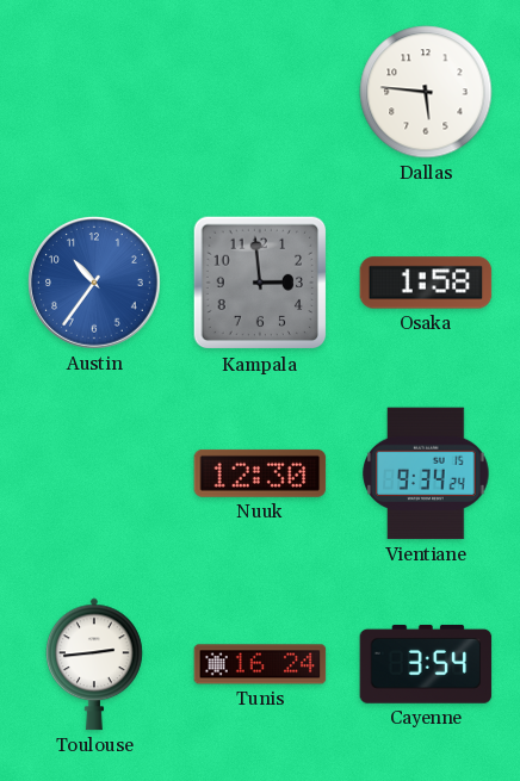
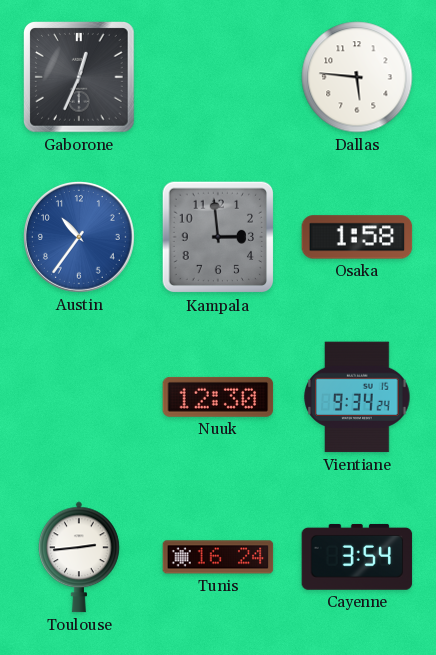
Gaborone: none -> 12:34 (79, 77)
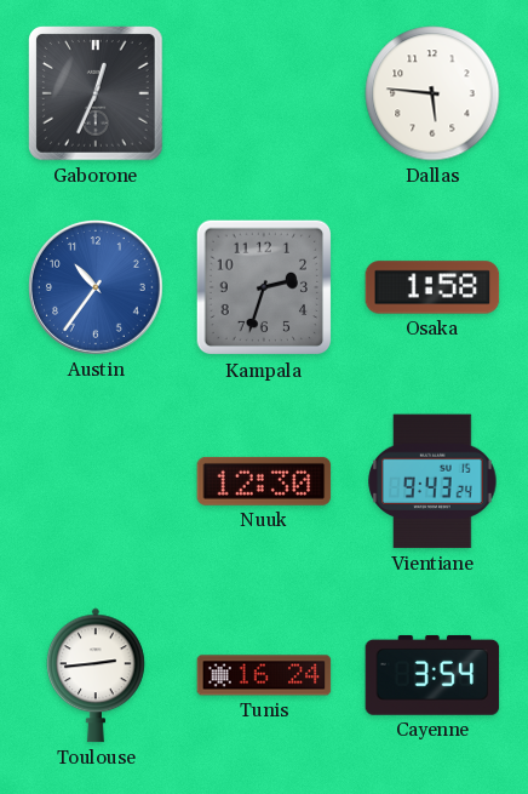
Kampala: 2:59 -> 2:33 (264, 287)
Vientiane: 9:34 -> 9:43 (432, 481)
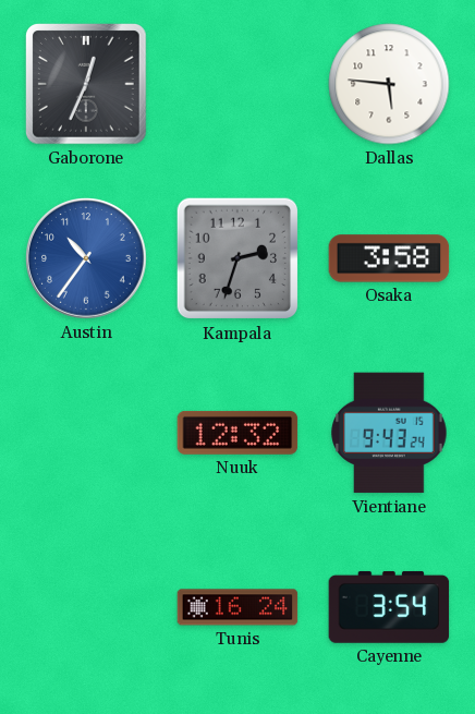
Osaka: 1:58 -> 3:58 (389, 258)
Nuuk: 12:30 -> 12:32 (237, 433)
Toulouse: 2:44 -> none (97, 675)
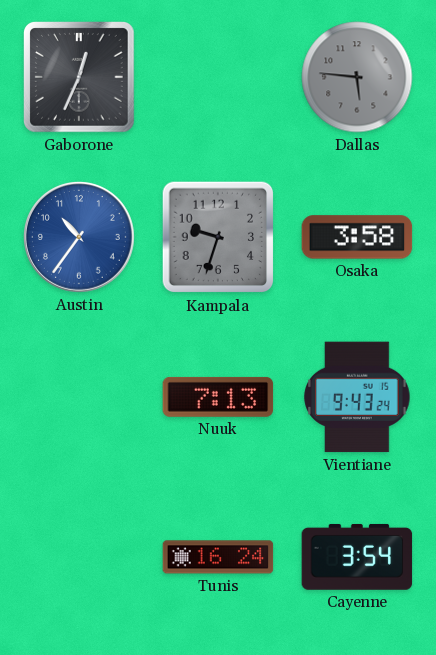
Dallas dial: white -> grey (357, 77)
Kampala: 2:33 -> 9:33 (218, 237)
Nuuk: 12:32 -> 7:13 (218, 397)
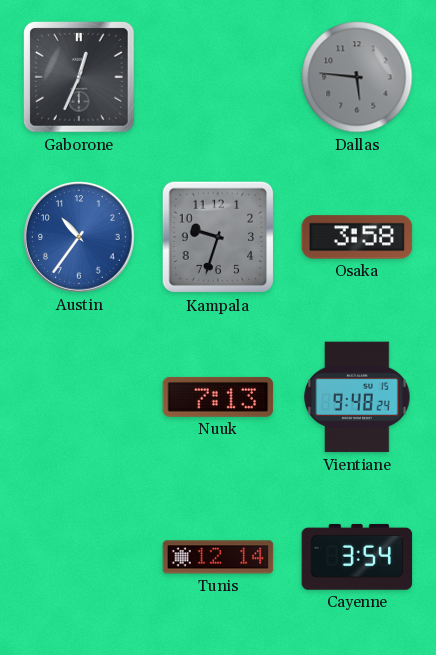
Vientiane: 9:43 -> 9:48 (357, 397)
Tunis: 16:24 -> 12:14 (218, 557)
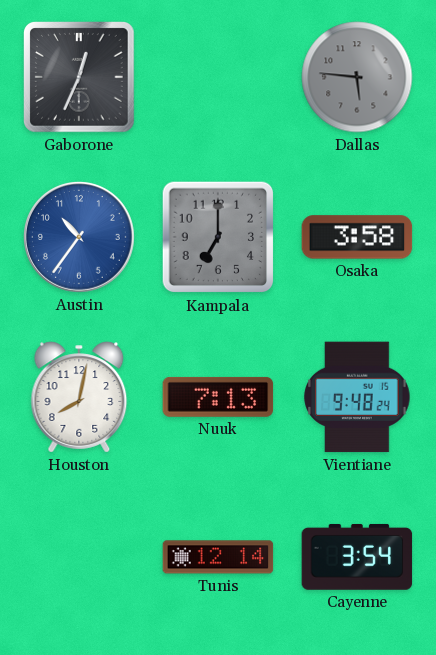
Kampala: 9:33 -> 7:00 (218, 237)
Houston: none -> 8:02 (79, 397)
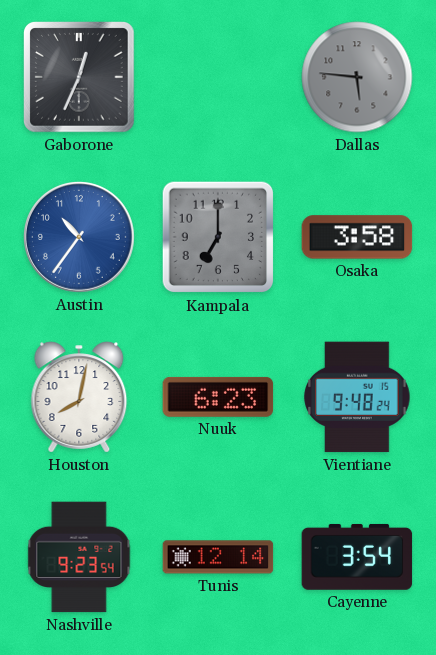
Nuuk: 7:13 -> 6:23 (218, 397)
Nashville: none -> 9:23 (79, 557)
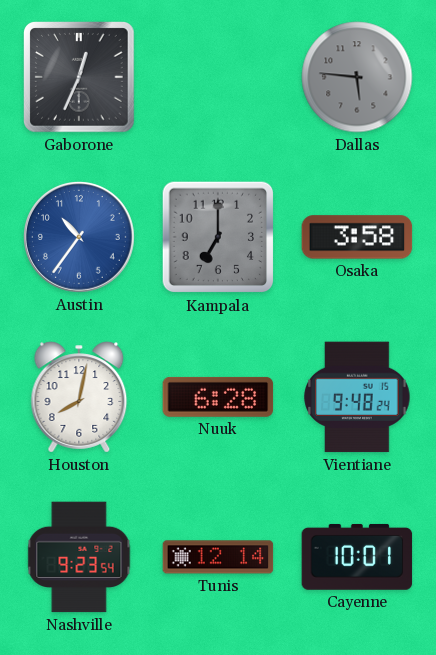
Nuuk: 6:23 -> 6:28 (218, 397)
Cayenne: 3:54 -> 10:01 (357, 557)
